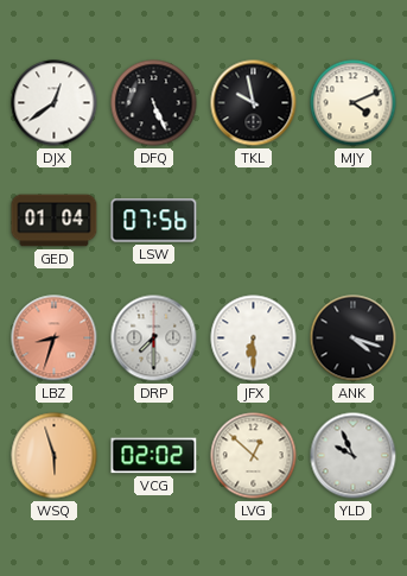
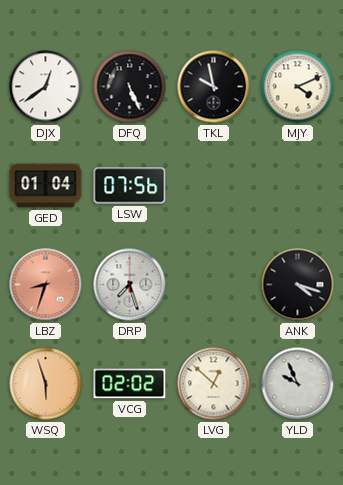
DRP: 7:30 -> 7:27 (130, 285)
JFX: 6:30 -> none (254, 338)
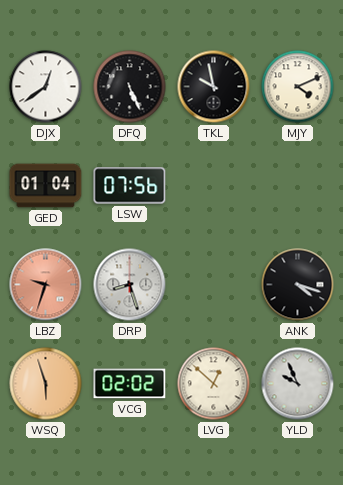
LBZ: 8:33 -> 9:33 (46, 285)
DRP: 7:27 -> 8:27 (130, 285)
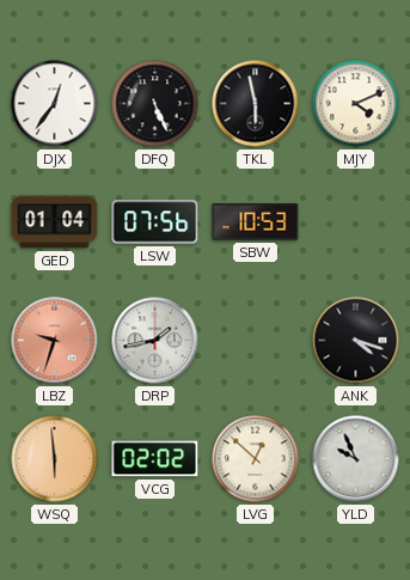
DJX: 12:39 -> 12:36 (55, 104)
TKL: 9:58 -> 5:58 (256, 104)
SBW: none -> 10:53 (256, 222)
DRP: 8:27 -> 1:43 (155, 341)
WSQ: 5:57 -> 5:59 (55, 459)
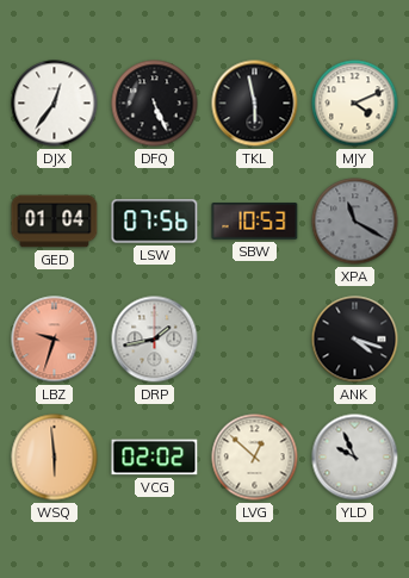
XPA: none -> 11:20 (355, 222)
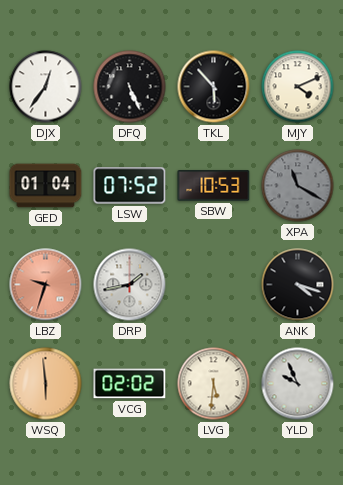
TKL: 5:58 -> 5:53 (214, 87)
LSW: 07:56 -> 07:52 (130, 186)
LVG: 12:52 -> 5:31 (214, 384)
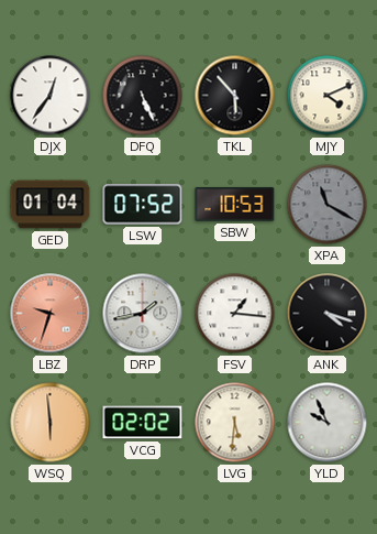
FSV: none -> 1:16 (235, 314)
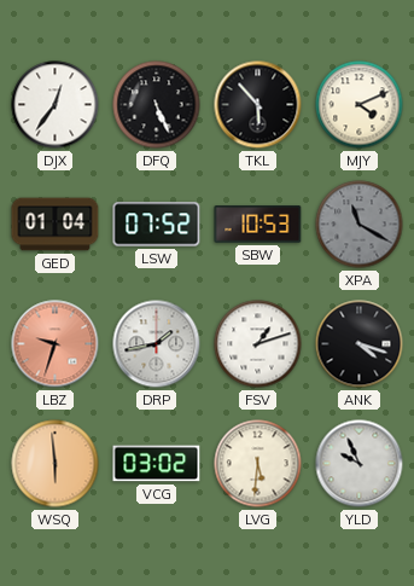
FSV: 1:16 -> 1:12 (258, 344)
VCG: 02:02 -> 03:02 (157, 464)
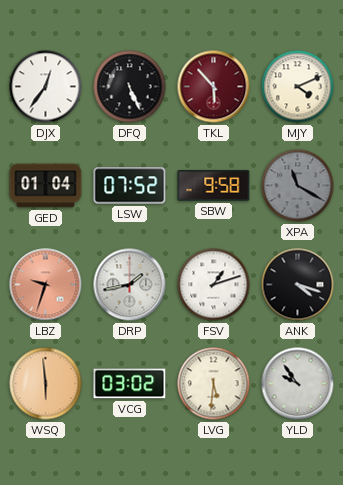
TKL dial: black -> burgundy (214, 87)
SBW: 10:53 -> 9:58 (214, 186)
YLD: 9:56 -> 9:54 (298, 384)
